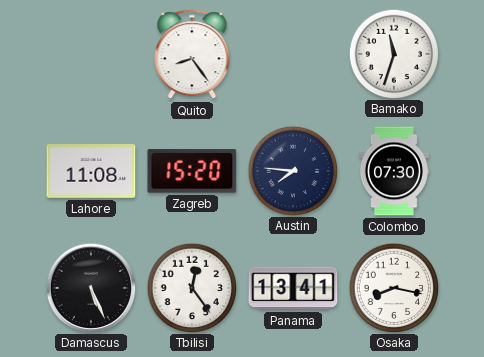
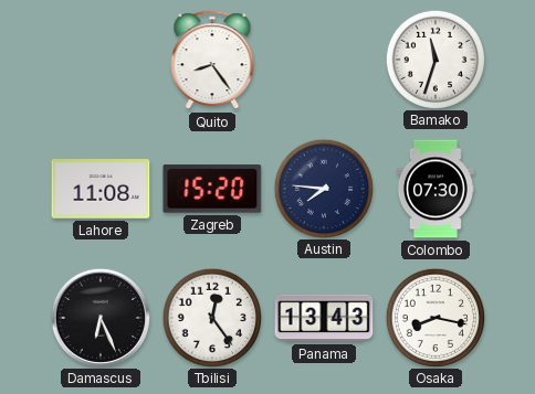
Damascus: 5:26 -> 6:26 (99, 317)
Panama: 13:41 -> 13:43 (324, 318)
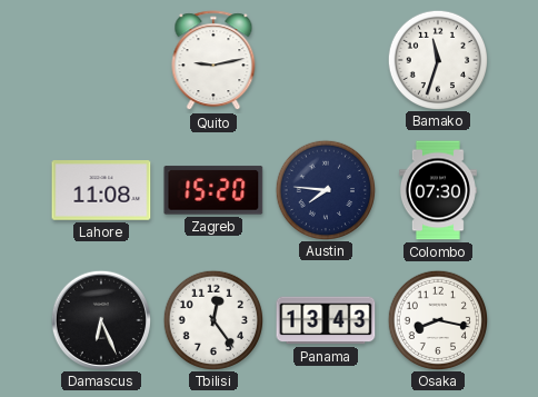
Quito: 8:24 -> 9:13 (213, 61)
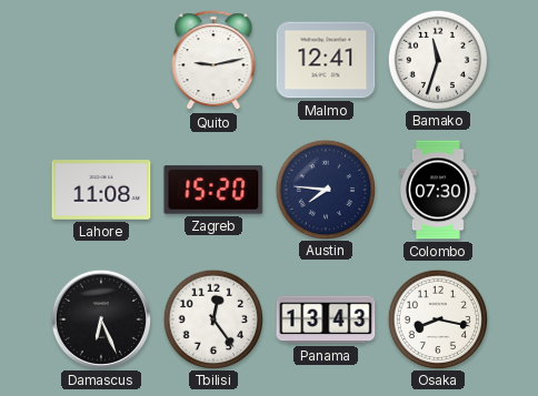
Malmo: none -> 12:41 (326, 60)
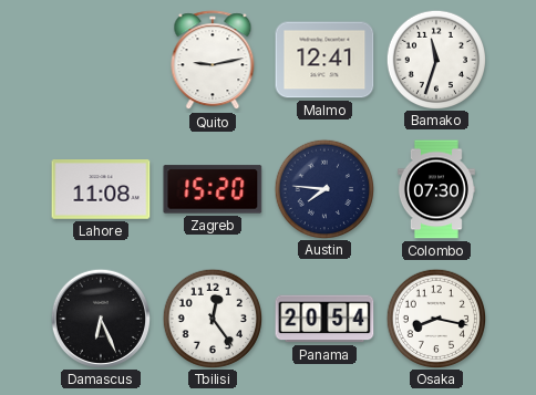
Panama: 13:43 -> 20:54 (324, 319)
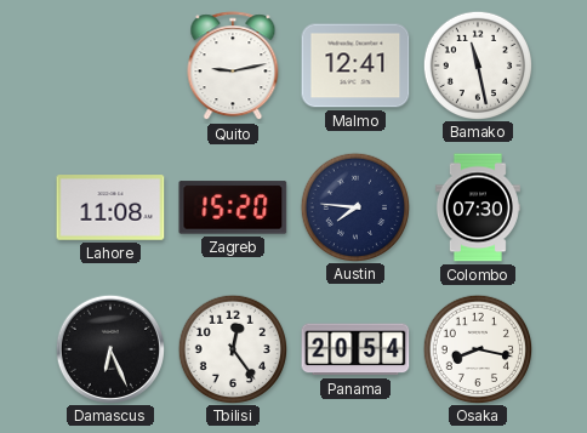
Bamako: 11:33 -> 11:28 (477, 64)
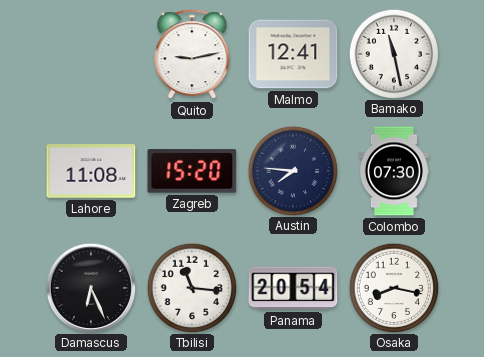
Tbilisi: 12:24 -> 11:16 (191, 287)
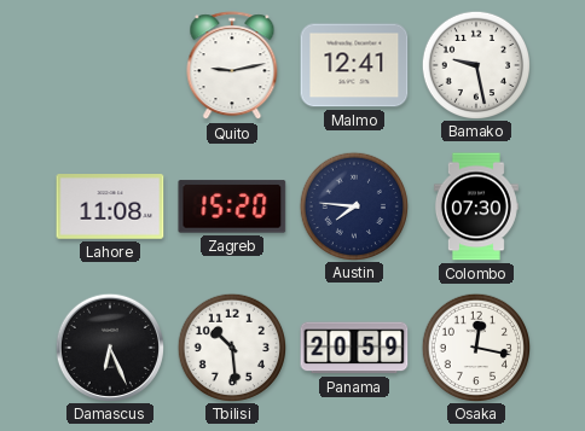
Bamako: 11:28 -> 9:28 (475, 64)
Tbilisi: 11:16 -> 10:29 (231, 346)
Panama: 20:54 -> 20:59 (354, 348)
Osaka: 8:17 -> 12:17 (475, 346)
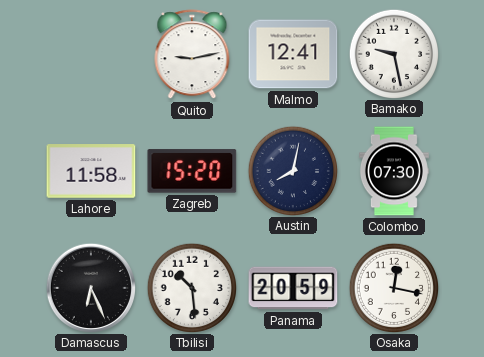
Lahore: 11:08 -> 11:58 (91, 171)
Austin: 7:46 -> 8:02 (292, 170)
